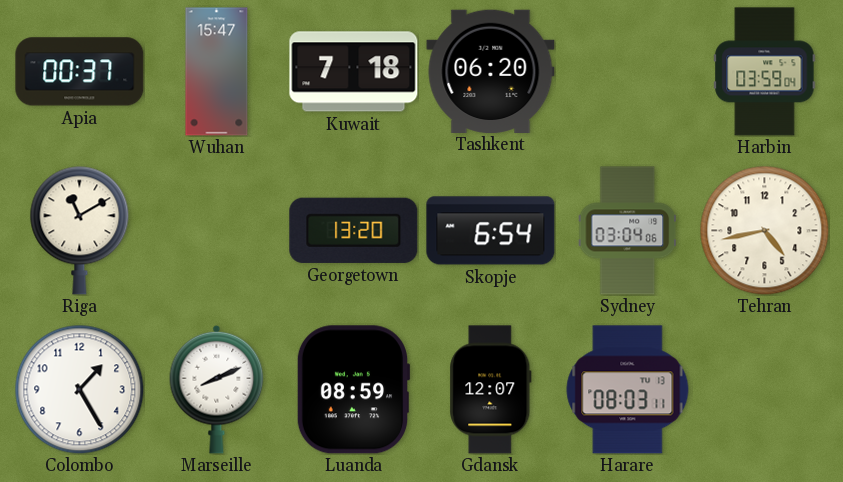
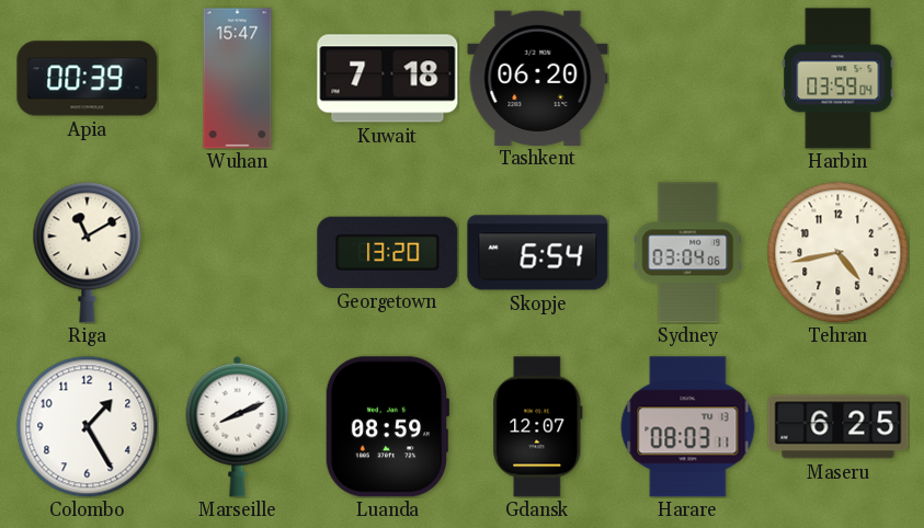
Apia: 00:37 -> 00:39 (88, 79)
Maseru: none -> 6:25 (839, 427)
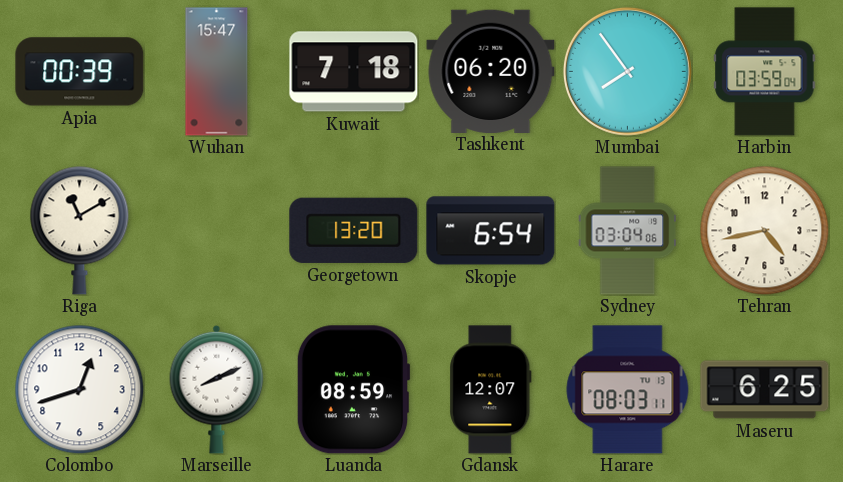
Mumbai: none -> 7:54 (627, 71)
Colombo: 1:25 -> 12:42 (79, 389)
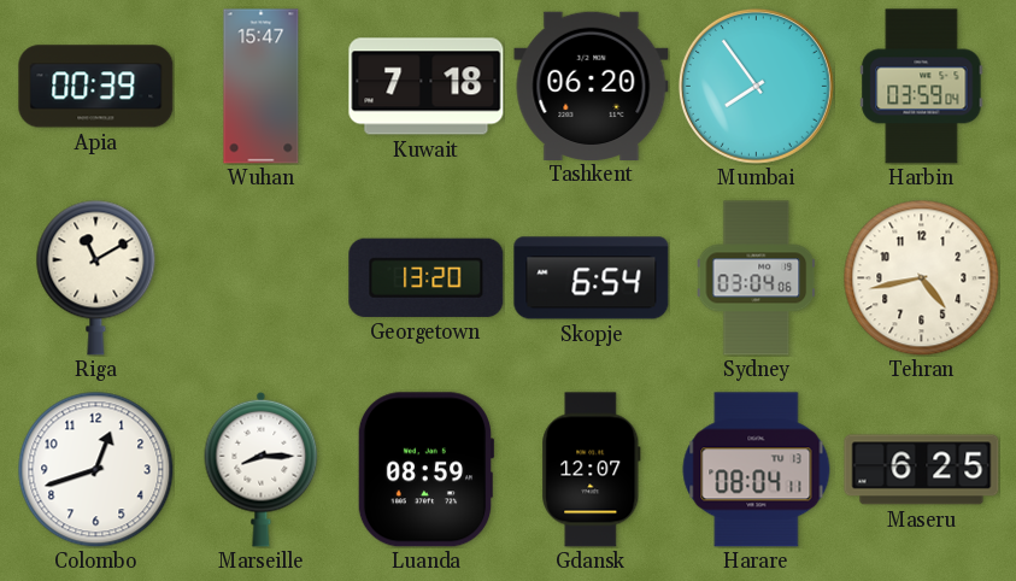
Marseille: 8:11 -> 8:15 (262, 469)
Harare: 08:03 -> 08:04 (757, 470)
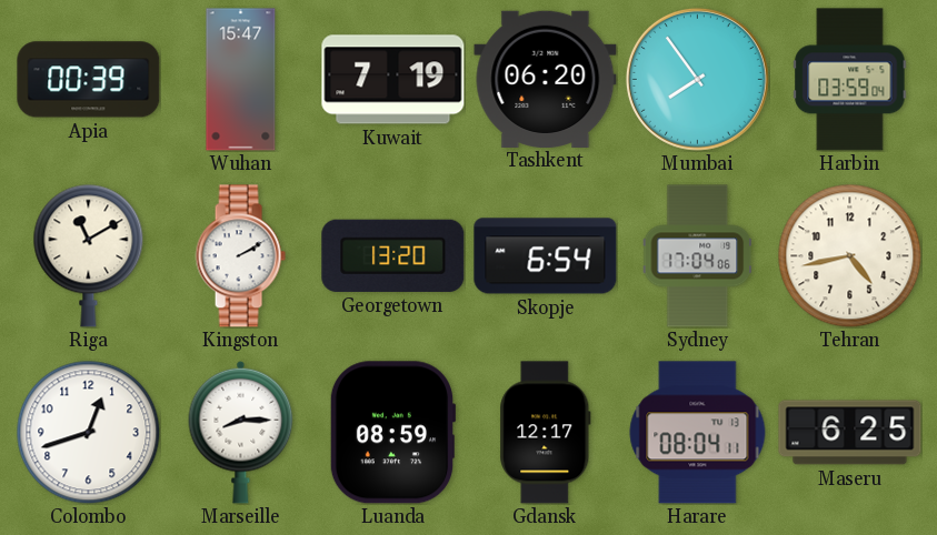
Kuwait: 7:18 -> 7:19 (393, 80)
Kingston: none -> 2:10 (240, 256)
Sydney: 03:04 -> 17:04 (698, 256)
Gdansk: 12:07 -> 12:17 (546, 433)
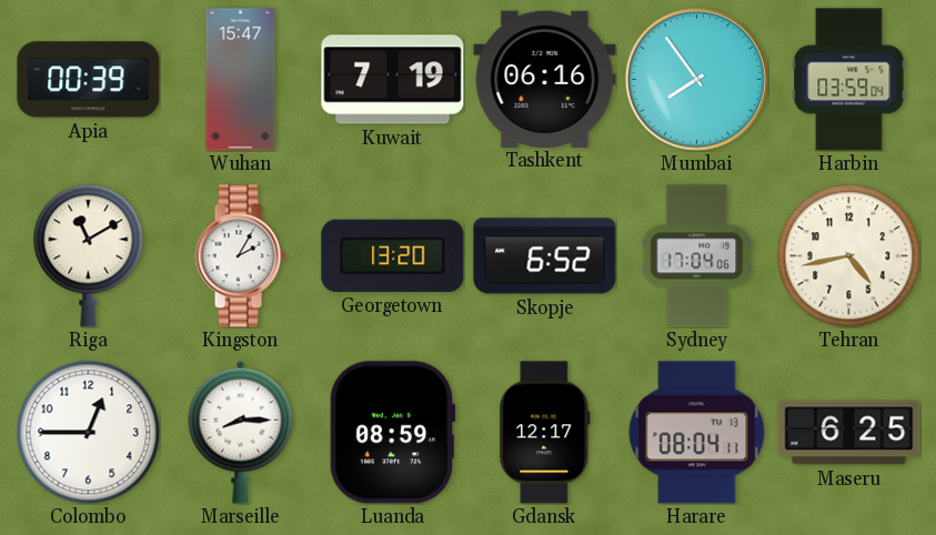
Tashkent: 06:20 -> 06:16 (545, 79)
Kingston: 2:10 -> 2:05 (240, 256)
Skopje: 6:54 -> 6:52 (545, 256)
Colombo: 12:42 -> 12:45 (88, 432)
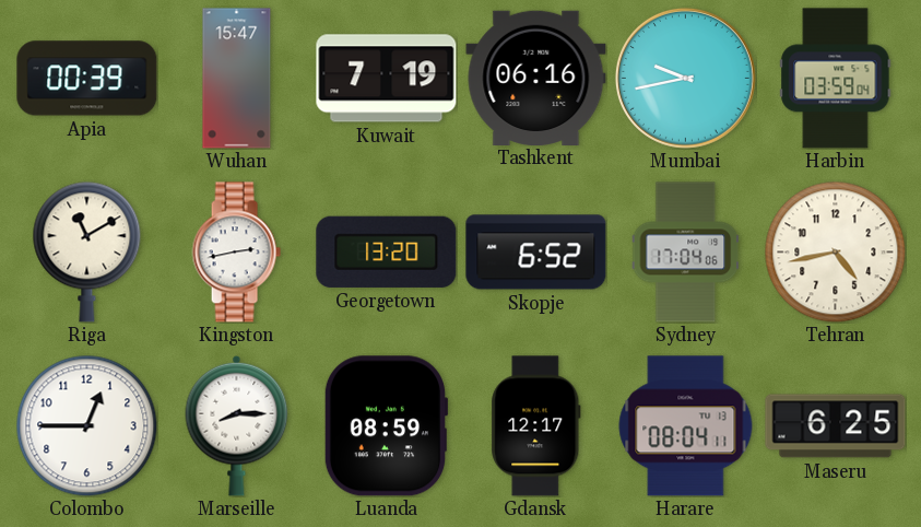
Mumbai: 7:54 -> 9:43 (685, 78)
Kingston: 2:05 -> 2:43 (236, 253)
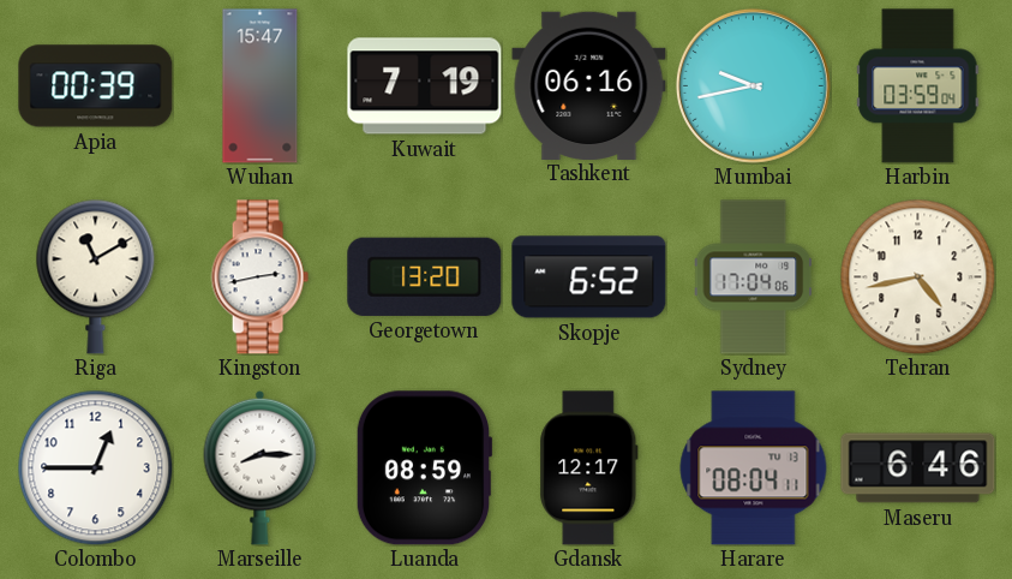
Maseru: 6:25 -> 6:46 (918, 468)
